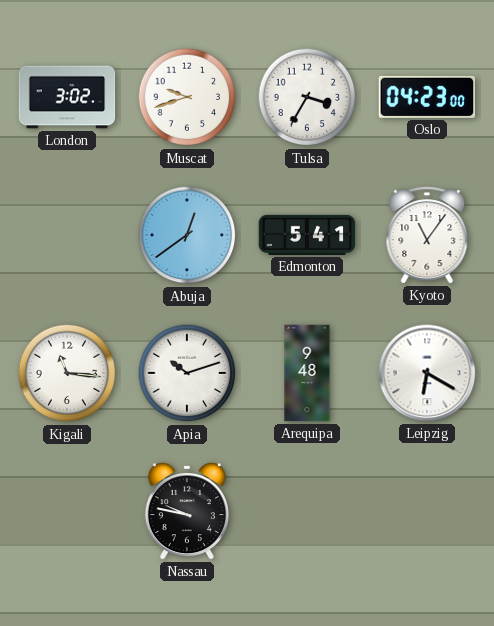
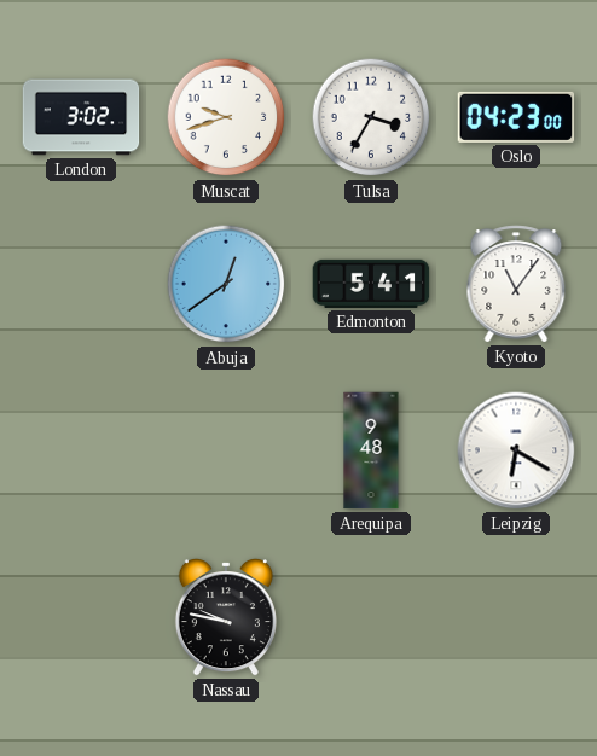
Kigali: 11:16 -> none (67, 373)
Apia: 10:12 -> none (187, 373)
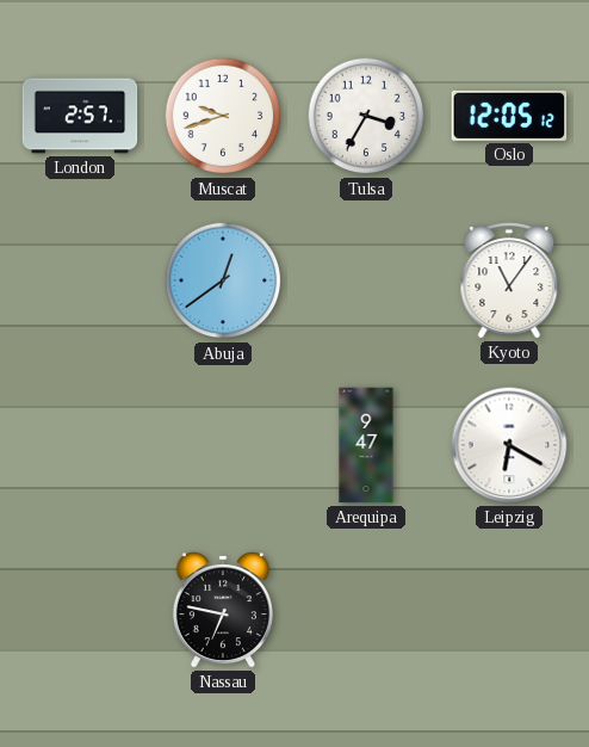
London: 3:02 -> 2:57 (80, 116)
Oslo: 04:23 -> 12:05 (509, 116)
Edmonton: 5:41 -> none (371, 284)
Arequipa: 9:48 -> 9:47 (366, 445)
Nassau: 9:47 -> 6:47 (223, 611)
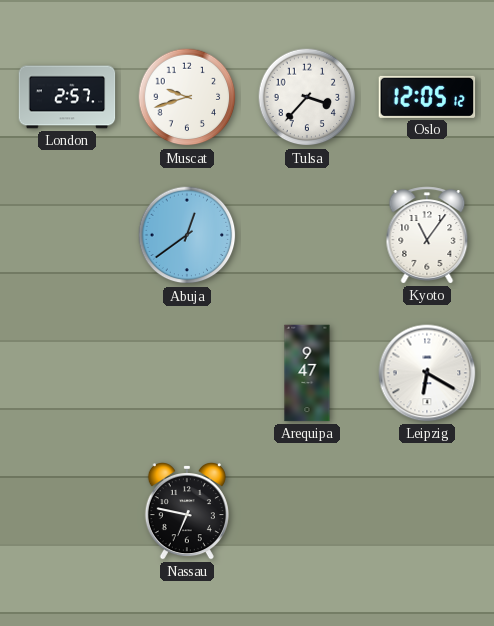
Tulsa: 3:35 -> 3:37 (307, 97)
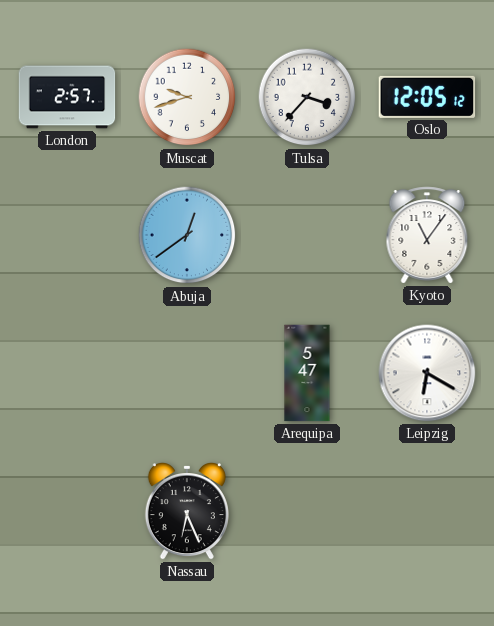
Arequipa: 9:47 -> 5:47 (307, 373)
Nassau: 6:47 -> 6:26 (187, 512)
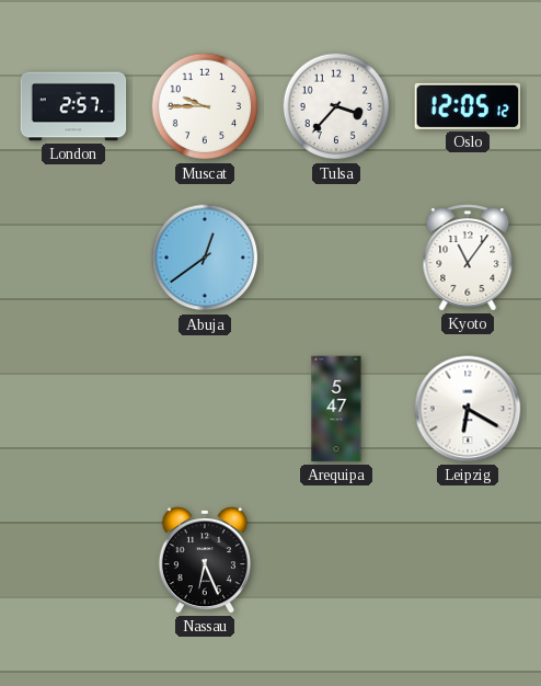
Muscat: 9:42 -> 9:45 (205, 106)
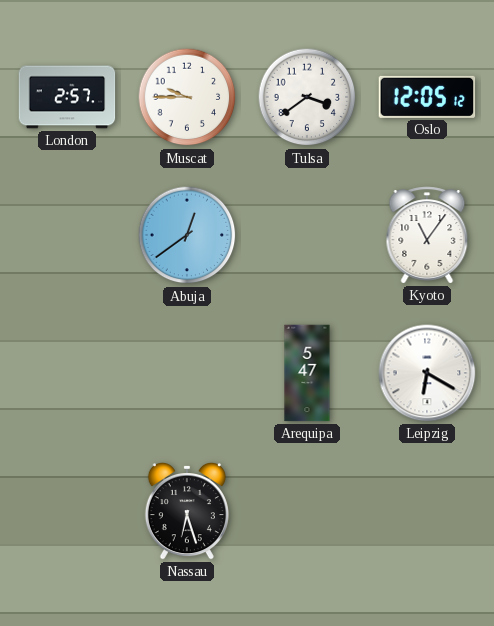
Tulsa: 3:37 -> 3:39 (307, 97)
Nassau: 6:26 -> 6:27 (187, 512)
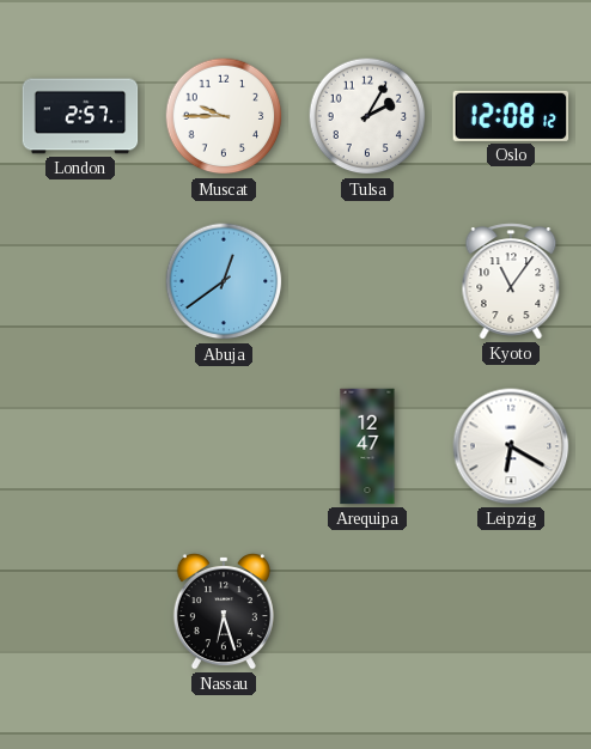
Tulsa: 3:39 -> 2:05 (367, 116)
Oslo: 12:05 -> 12:08 (511, 116)
Arequipa: 5:47 -> 12:47 (367, 446)
